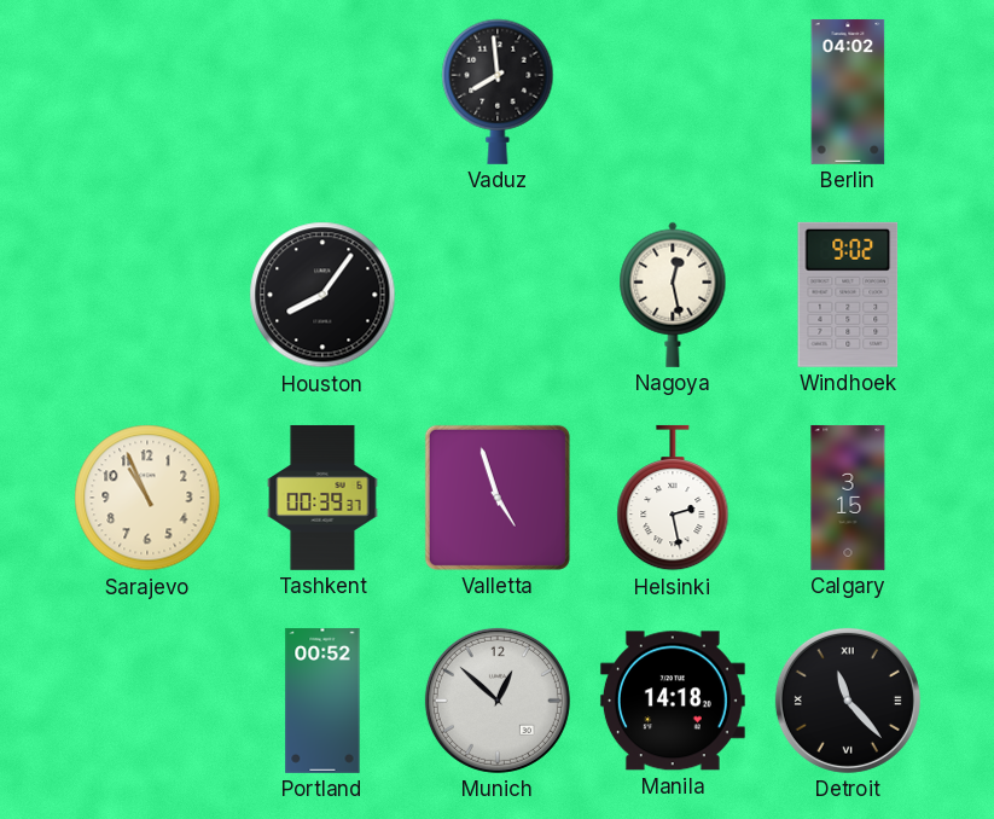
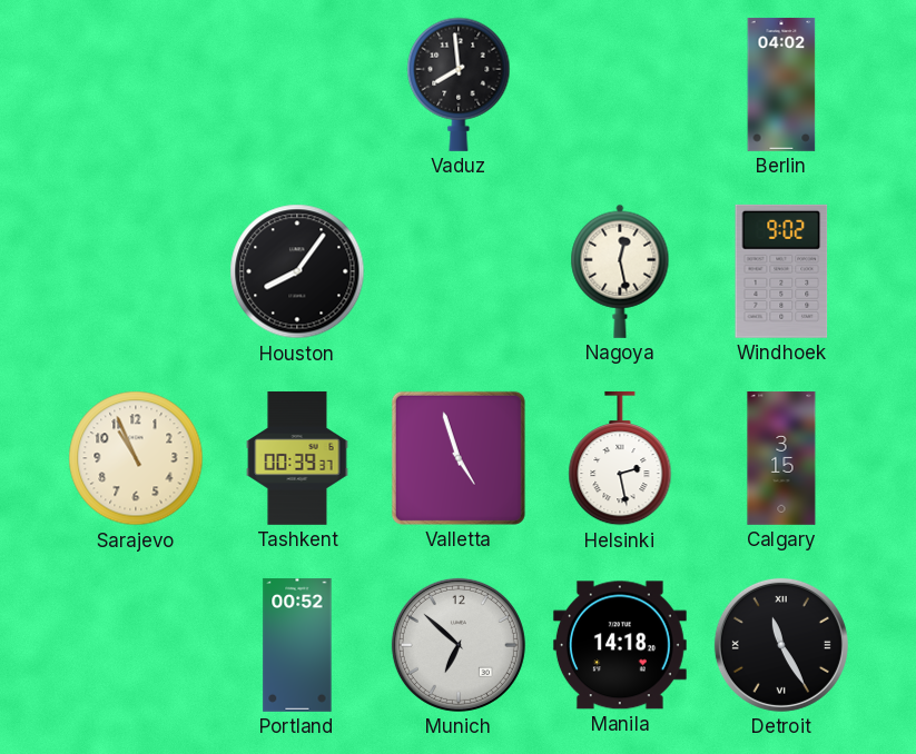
Munich: 12:52 -> 6:52 (459, 645)
Detroit: 11:23 -> 11:25 (781, 645)
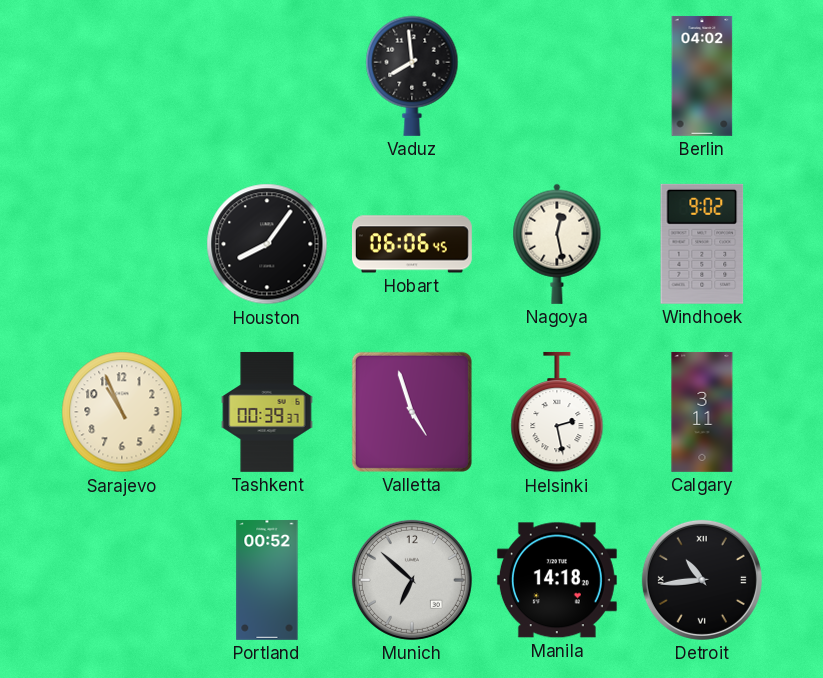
Hobart: none -> 06:06 (412, 244)
Calgary: 3:15 -> 3:11 (702, 412)
Detroit: 11:25 -> 10:44 (702, 580)
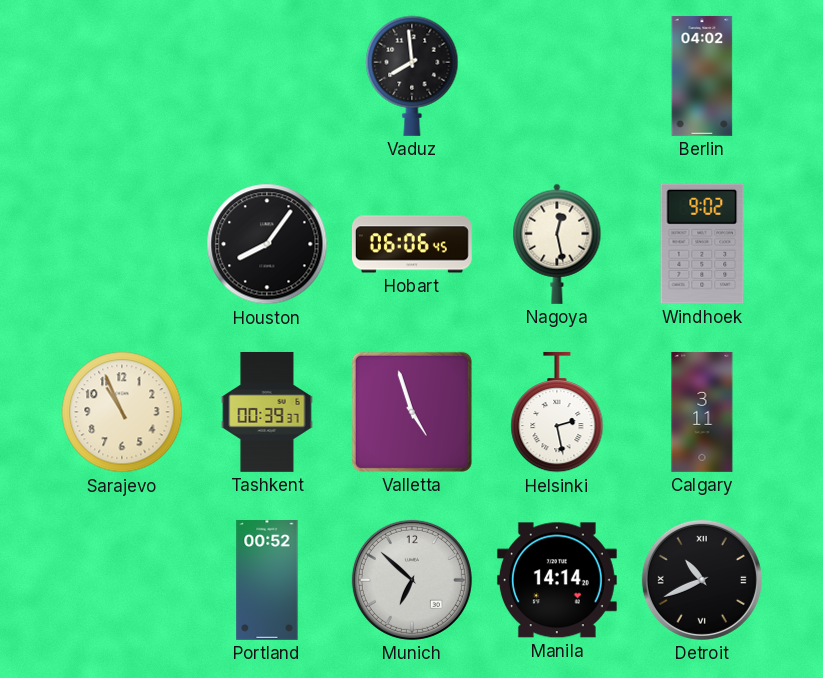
Manila: 14:18 -> 14:14 (557, 580)
Detroit: 10:44 -> 10:41 (702, 580)
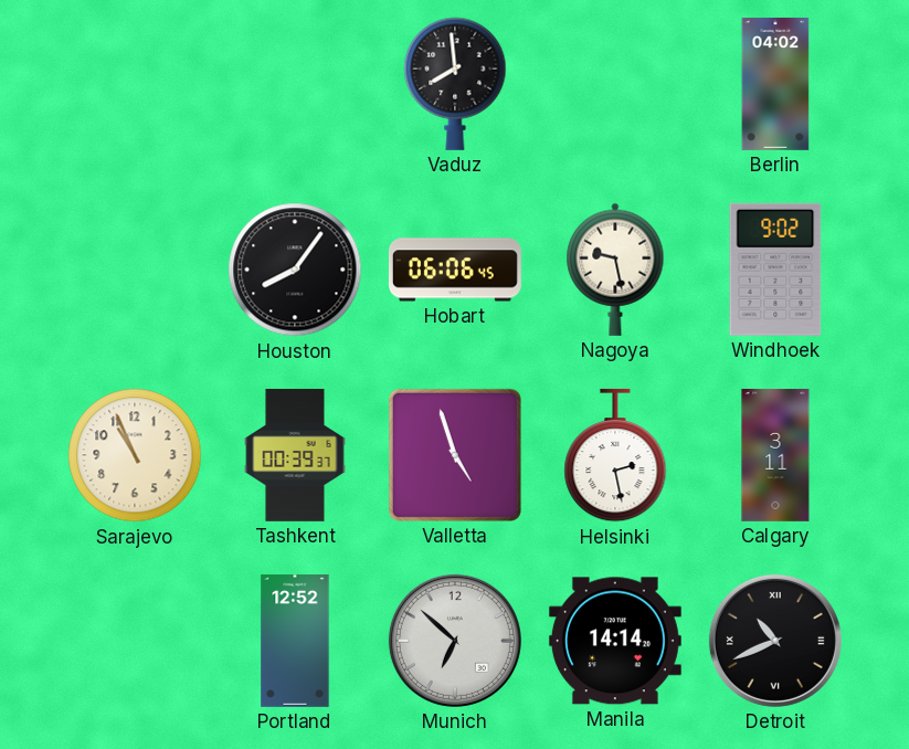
Nagoya: 12:28 -> 9:28 (615, 270)
Portland: 00:52 -> 12:52 (295, 641)
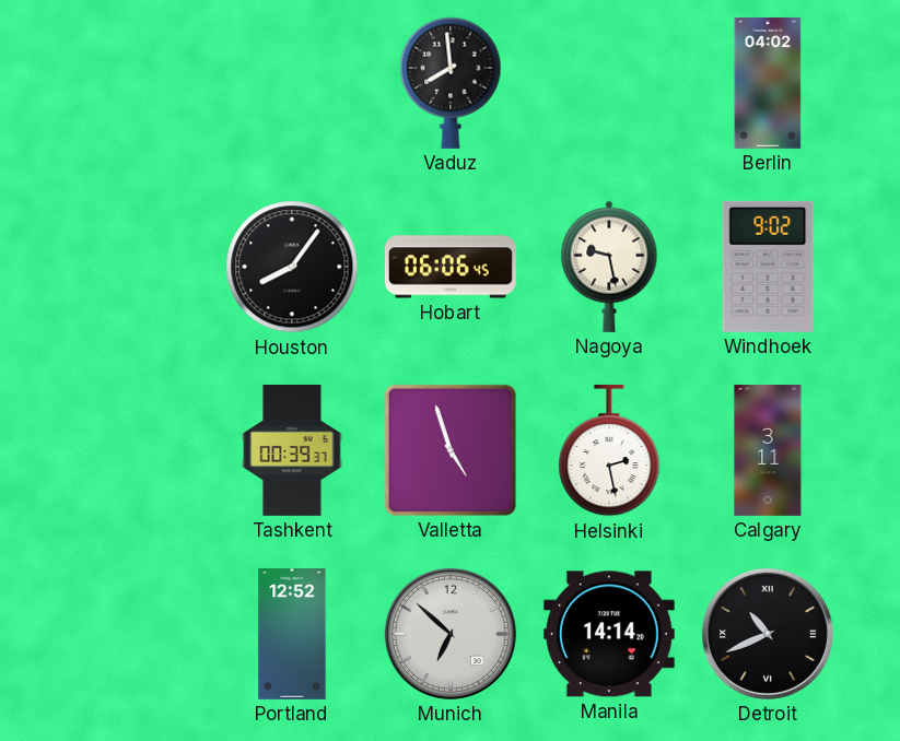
Sarajevo: 10:56 -> none (135, 455)
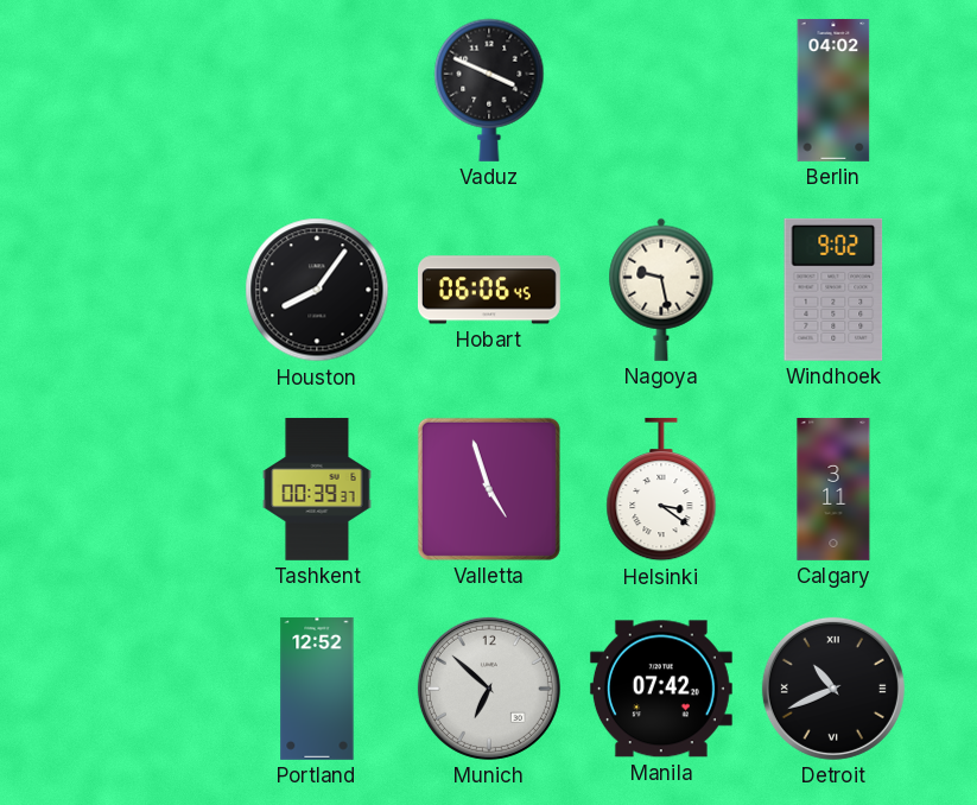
Vaduz: 7:59 -> 3:49 (489, 90)
Helsinki: 2:28 -> 3:21 (661, 489)
Manila: 14:14 -> 07:42 (661, 689)
